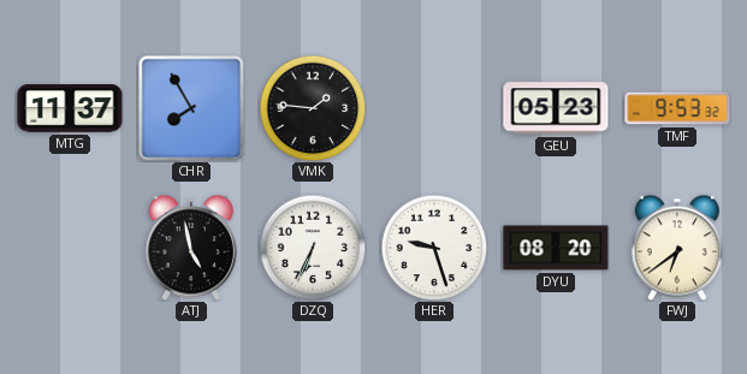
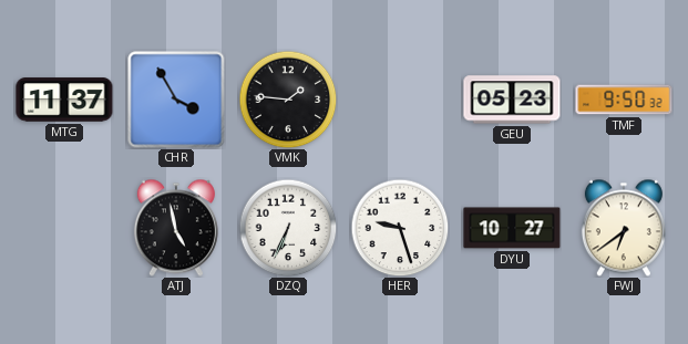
CHR: 7:55 -> 3:55 (176, 100)
TMF: 9:53 -> 9:50 (624, 100)
DYU: 08:20 -> 10:27 (512, 228)
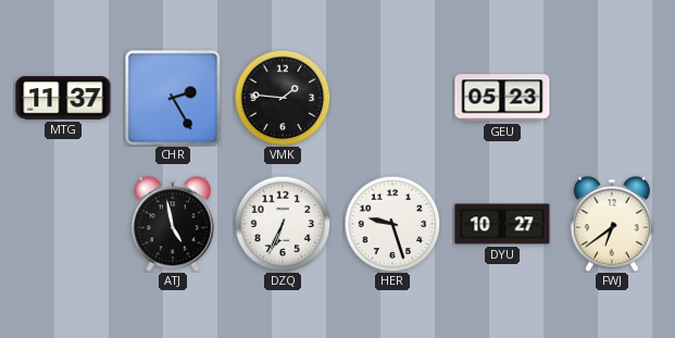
CHR: 3:55 -> 2:25 (173, 98)
TMF: 9:50 -> none (624, 100)
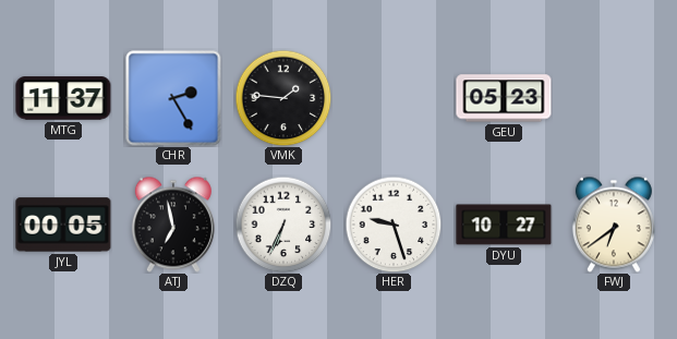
JYL: none -> 00:05 (63, 225)
ATJ: 4:58 -> 6:58 (173, 225)
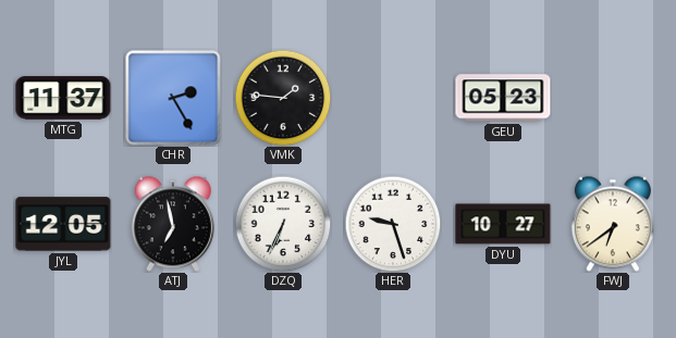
JYL: 00:05 -> 12:05 (63, 224)
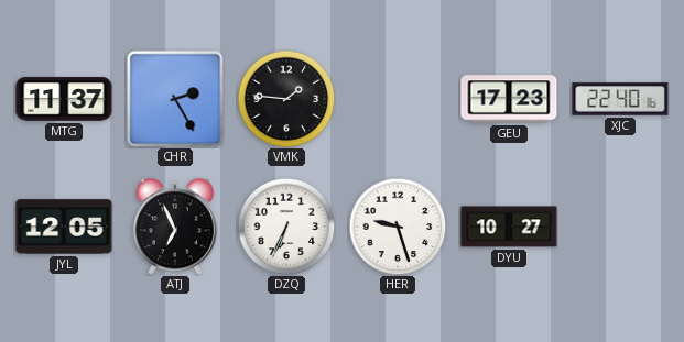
GEU: 05:23 -> 17:23 (509, 99)
XJC: none -> 22:40 (620, 99)
ATJ: 6:58 -> 6:56 (175, 227)
FWJ: 6:39 -> none (613, 224)
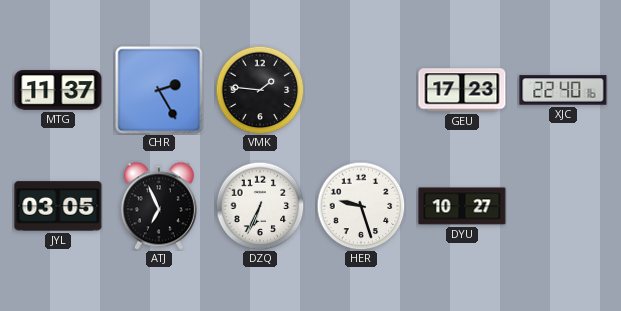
JYL: 12:05 -> 03:05 (58, 206)
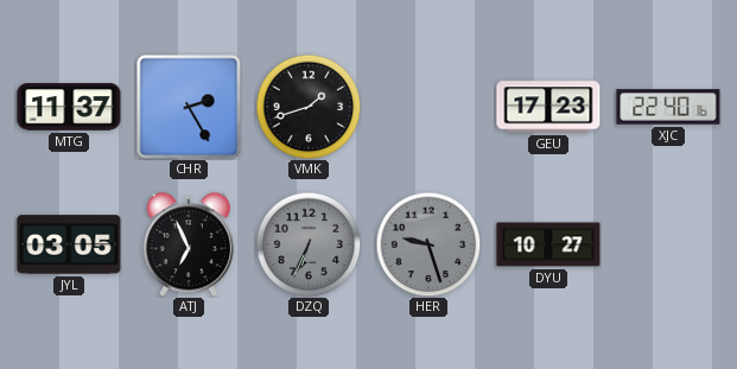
VMK: 1:46 -> 1:42 (309, 107)
DZQ dial: white -> grey (309, 244)
HER dial: white -> grey (428, 244)
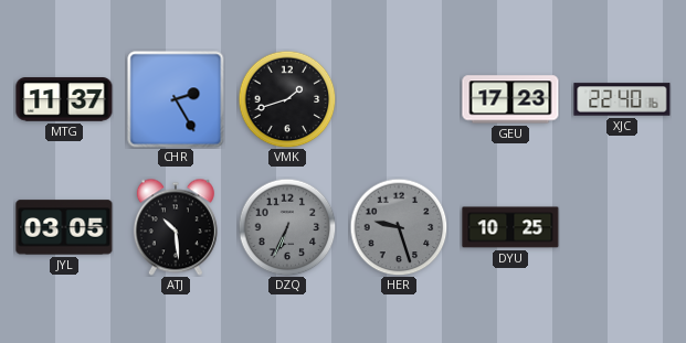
ATJ: 6:56 -> 10:29 (176, 227)
DYU: 10:27 -> 10:25 (510, 227)
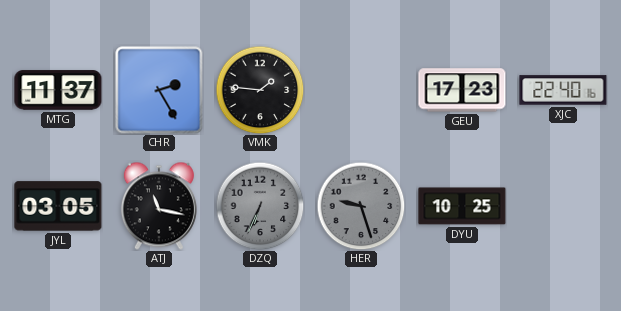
VMK: 1:42 -> 1:46 (260, 90)
ATJ: 10:29 -> 11:17 (159, 206)
